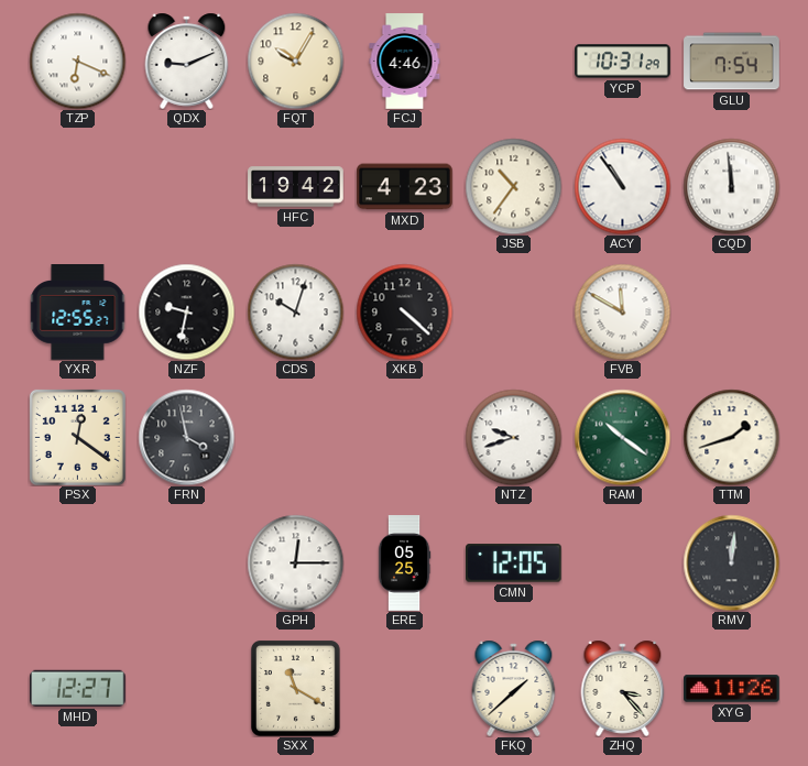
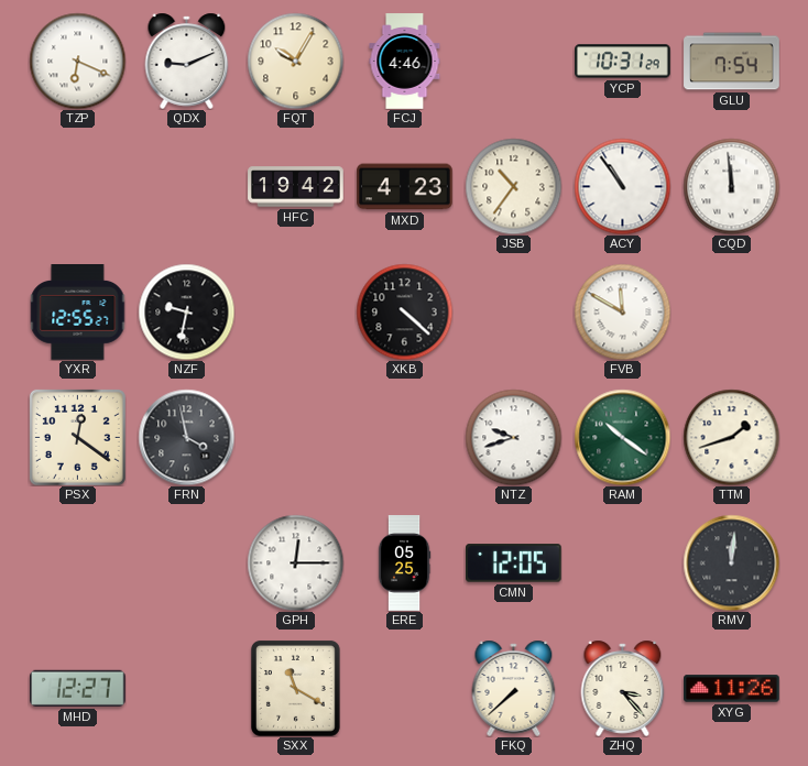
CDS: 10:03 -> none (295, 311)
FKQ: 1:38 -> 7:38 (514, 688)
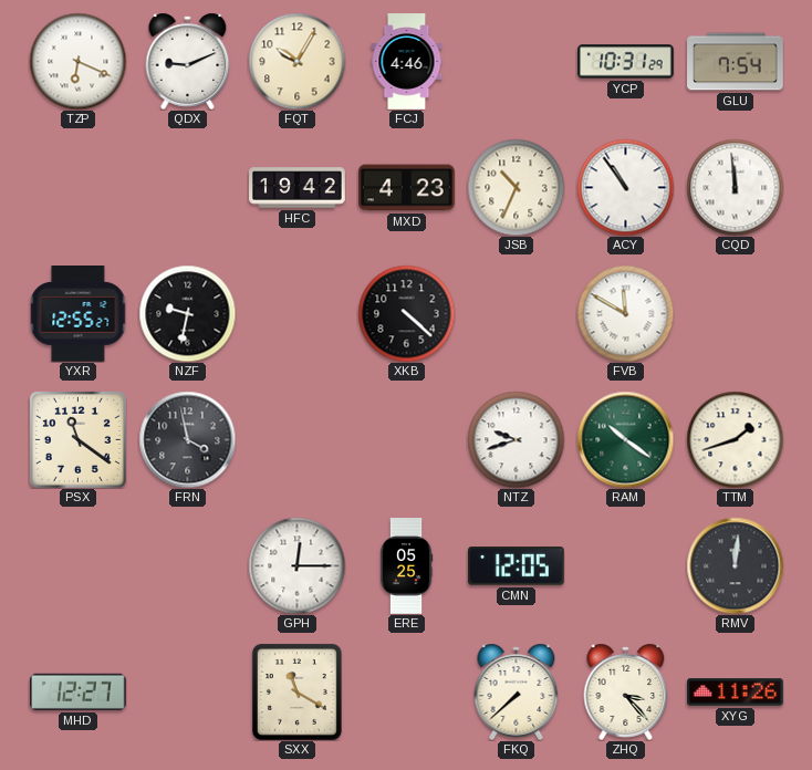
JSB: 10:36 -> 10:34 (516, 187)
PSX: 12:21 -> 11:21 (77, 439)
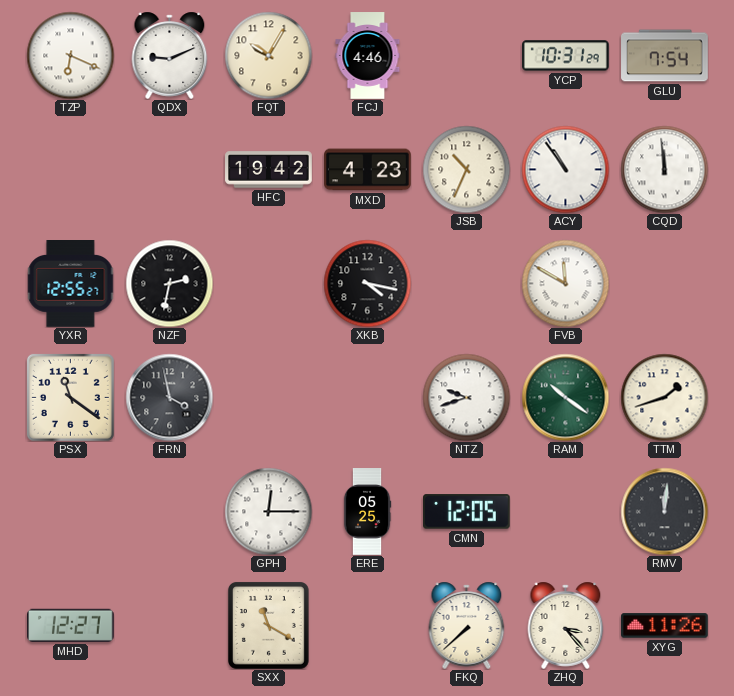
NZF: 9:32 -> 2:32 (169, 283)
XKB: 4:22 -> 4:17 (367, 283)
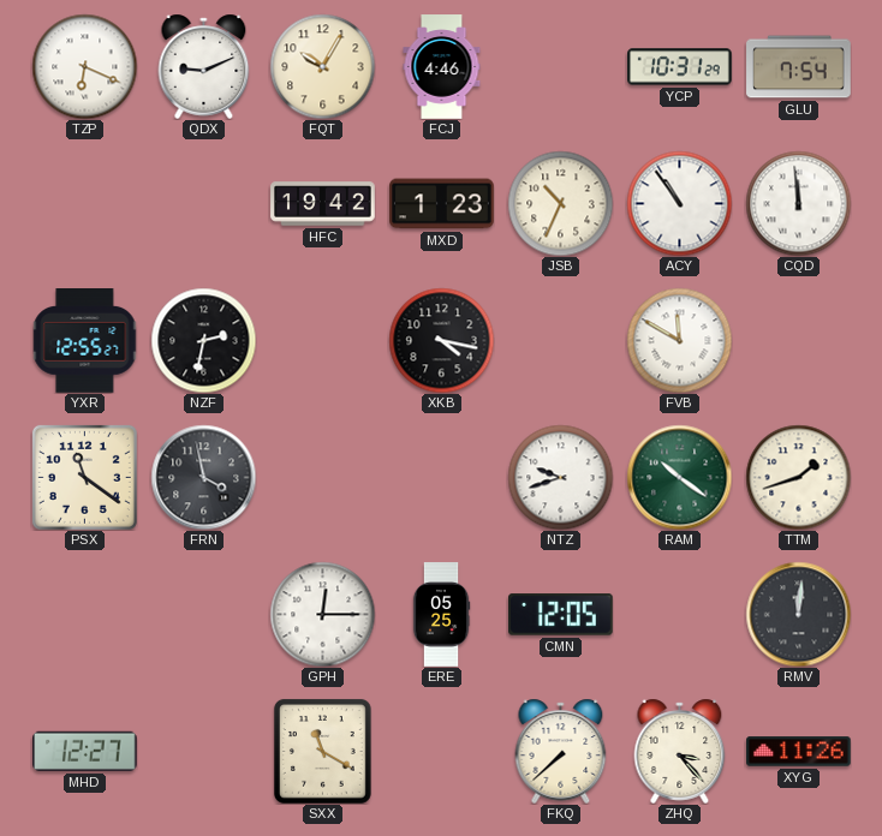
MXD: 4:23 -> 1:23 (442, 204)
